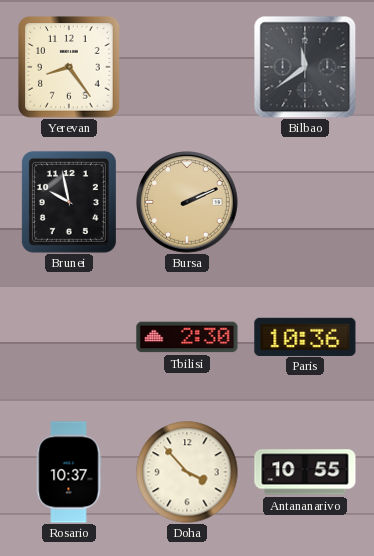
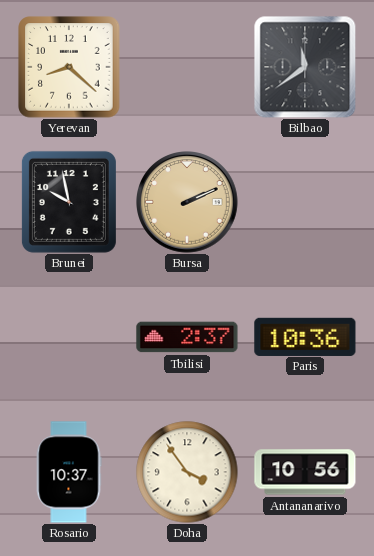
Yerevan: 8:24 -> 8:22 (69, 67)
Tbilisi: 2:30 -> 2:37 (187, 337)
Doha: 3:53 -> 3:54 (187, 472)
Antananarivo: 10:55 -> 10:56 (305, 472)
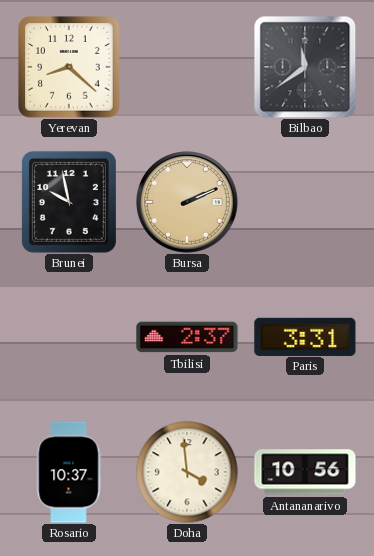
Paris: 10:36 -> 3:31 (305, 336)
Doha: 3:54 -> 3:59 (187, 472)
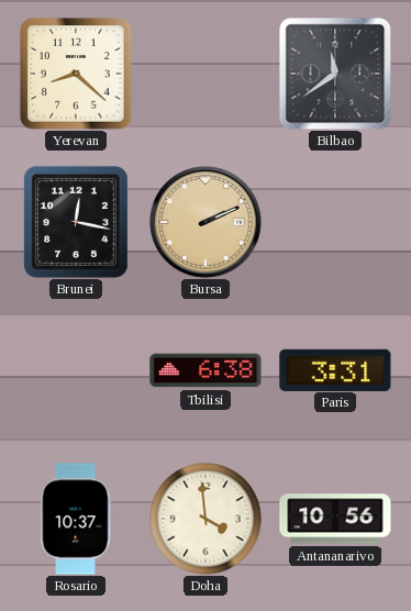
Brunei: 9:58 -> 12:17 (76, 222)
Tbilisi: 2:37 -> 6:38 (205, 370)
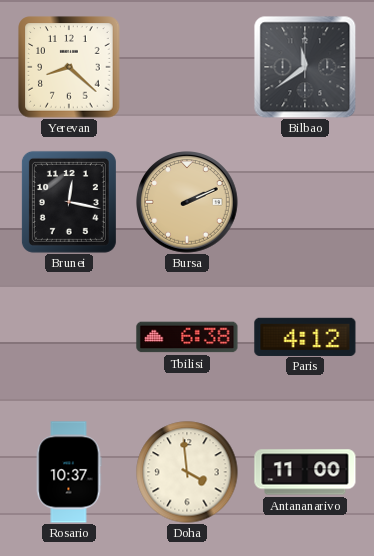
Paris: 3:31 -> 4:12 (305, 336)
Antananarivo: 10:56 -> 11:00 (305, 472)
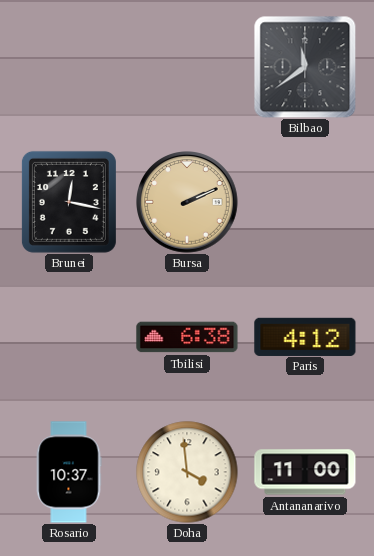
Yerevan: 8:22 -> none (69, 67)
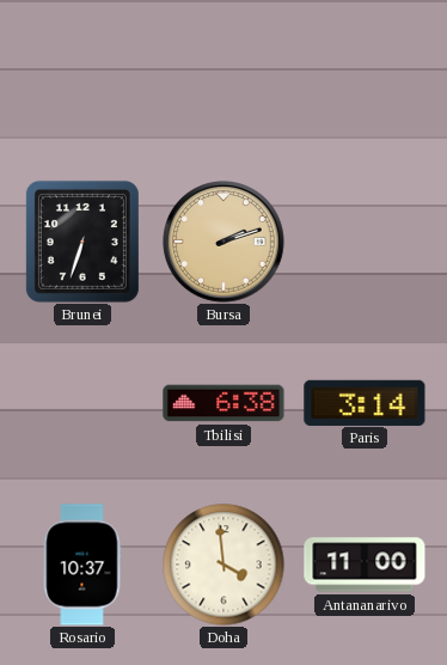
Bilbao: 11:39 -> none (305, 67)
Brunei: 12:17 -> 6:33 (82, 242)
Bursa: 2:11 -> 2:12 (225, 243)
Paris: 4:12 -> 3:14 (365, 402)
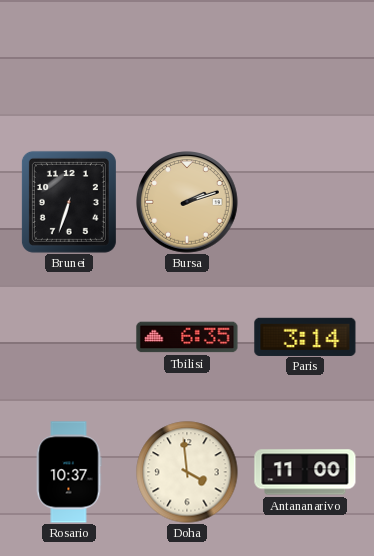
Tbilisi: 6:38 -> 6:35 (187, 337)
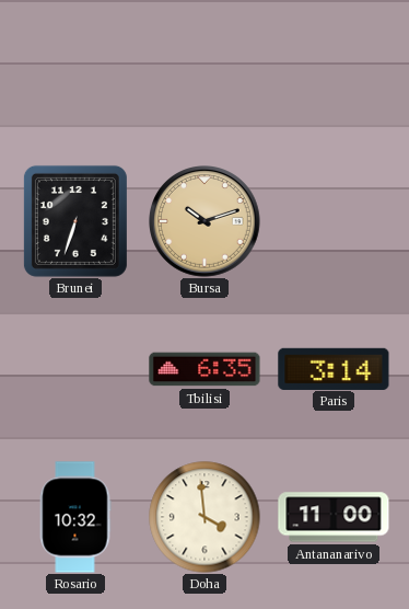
Bursa: 2:12 -> 10:12 (206, 222)
Rosario: 10:37 -> 10:32 (75, 517)
